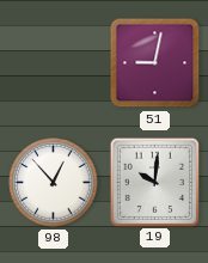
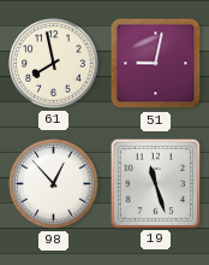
61: none -> 7:58 (54, 64)
19: 10:01 -> 11:27 (155, 183)
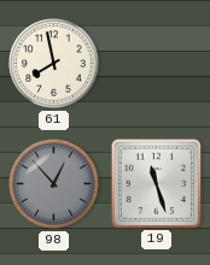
51: 9:02 -> none (156, 64)
98 dial: white -> grey (54, 184)
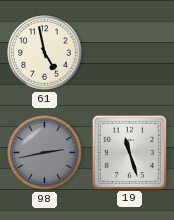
61: 7:58 -> 4:58 (45, 53)
98: 12:53 -> 2:43 (45, 153)
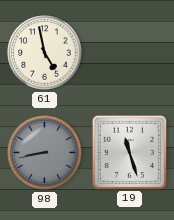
98: 2:43 -> 8:43 (45, 153)
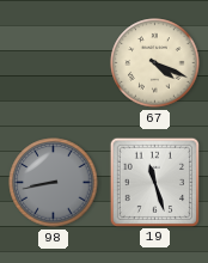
61: 4:58 -> none (45, 53)
67: none -> 4:19 (155, 63)
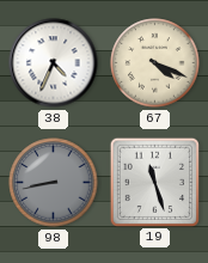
38: none -> 4:34 (54, 63)
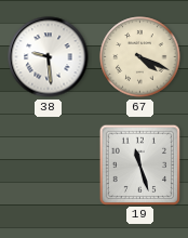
38: 4:34 -> 9:29 (49, 57)
98: 8:43 -> none (54, 183)
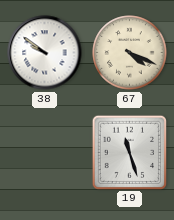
38: 9:29 -> 9:51 (45, 53)
